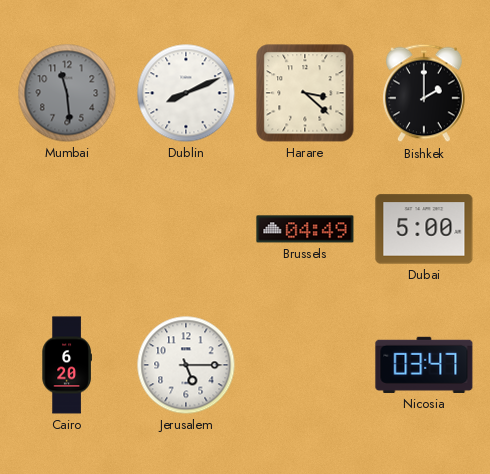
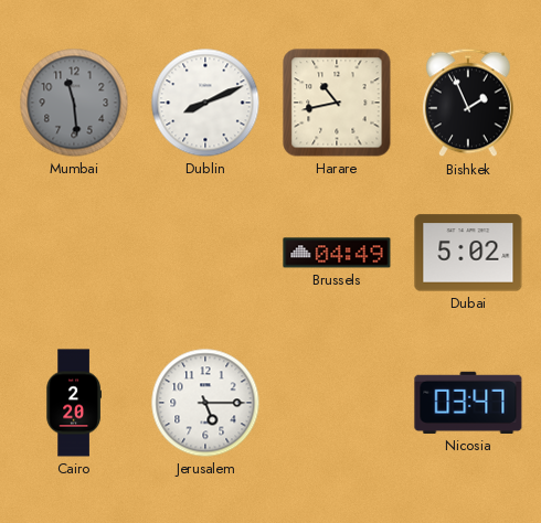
Harare: 3:22 -> 10:43 (337, 103)
Bishkek: 2:00 -> 1:56 (469, 103)
Dubai: 5:00 -> 5:02 (468, 253)
Cairo: 6:20 -> 2:20 (74, 403)
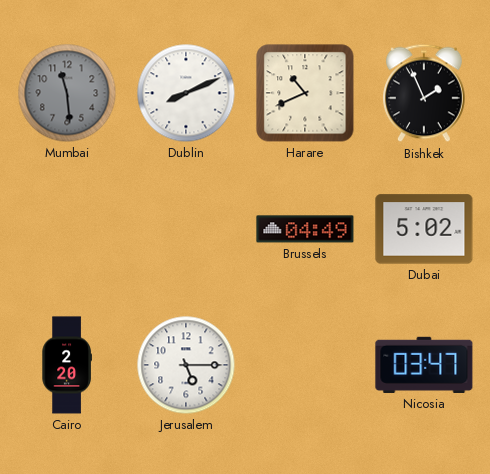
Harare: 10:43 -> 10:41 (305, 93)
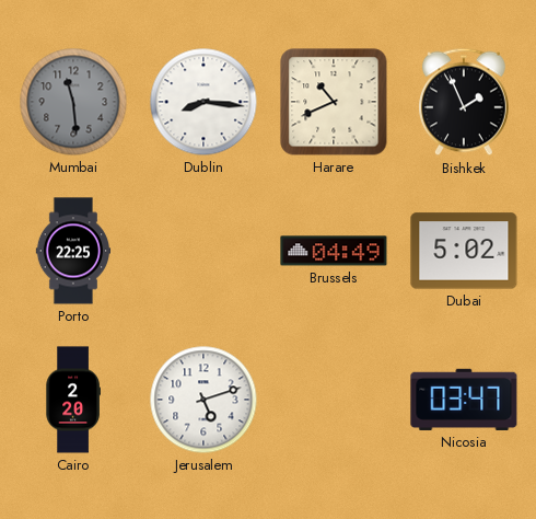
Dublin: 8:11 -> 8:16 (203, 102)
Porto: none -> 22:25 (73, 251)
Jerusalem: 5:15 -> 5:12 (203, 400)
